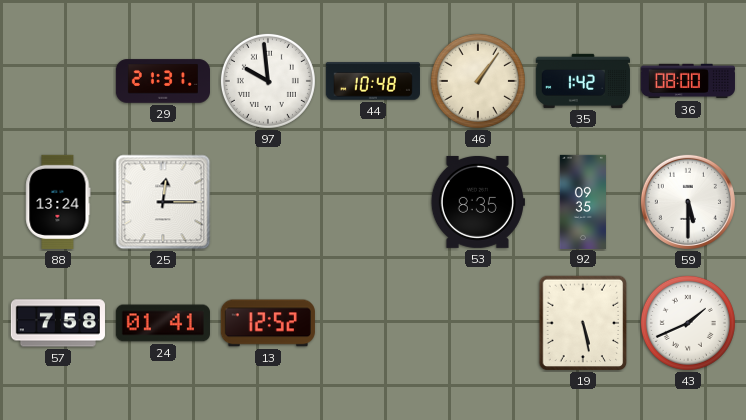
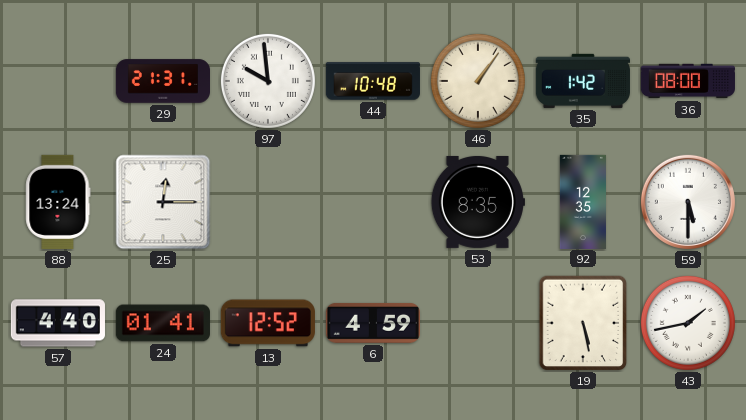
92: 09:35 -> 12:35 (583, 201)
57: 7:58 -> 4:40 (58, 323)
6: none -> 4:59 (373, 323)
43: 1:41 -> 1:43 (688, 323)
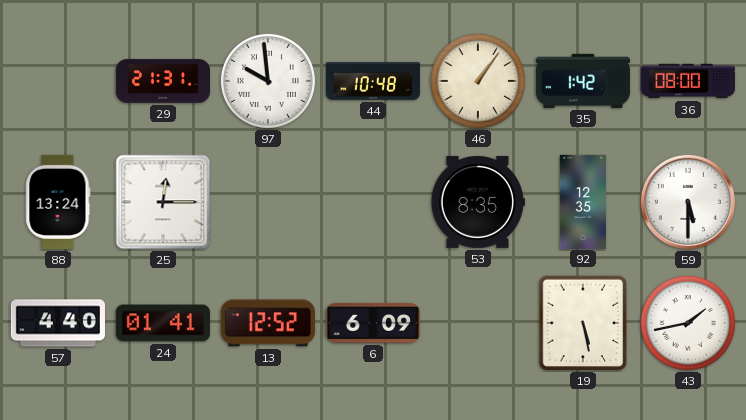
6: 4:59 -> 6:09 (373, 323)
